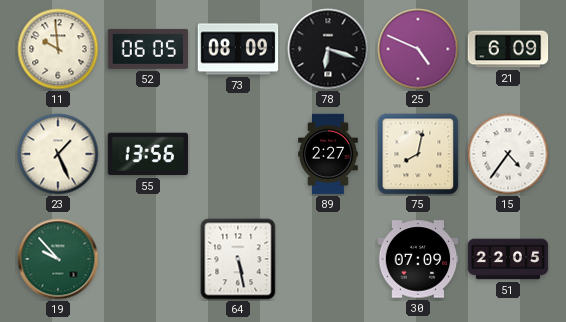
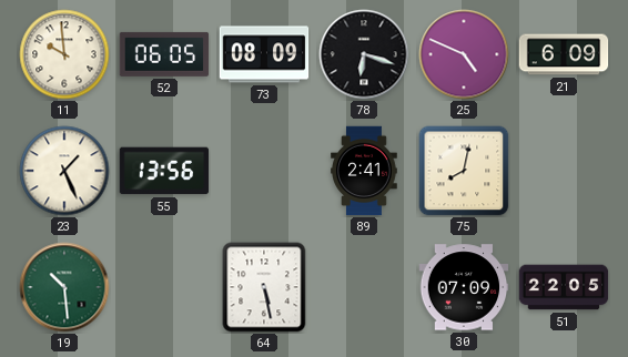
89: 2:27 -> 2:41 (364, 171)
15: 4:36 -> none (508, 154)
19: 9:53 -> 10:29 (64, 287)
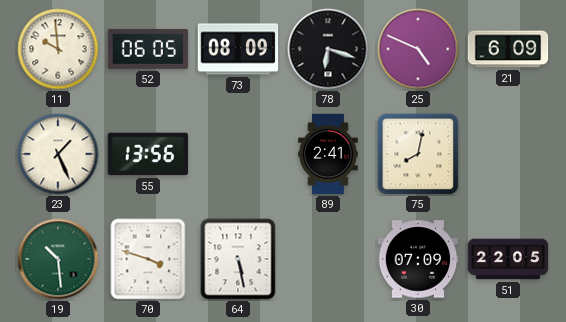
70: none -> 3:48 (148, 259)
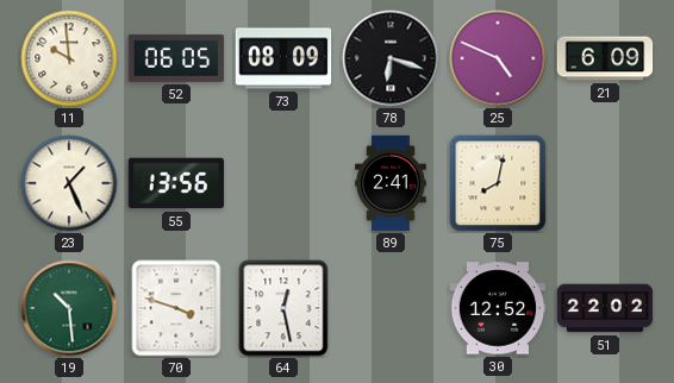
64: 5:28 -> 12:28 (283, 308)
30: 07:09 -> 12:52 (498, 308)
51: 22:05 -> 22:02 (605, 308)
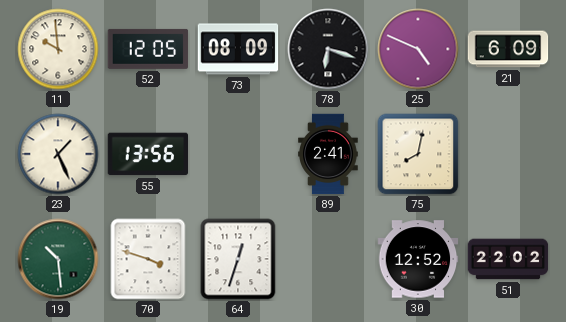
52: 06:05 -> 12:05 (148, 49)
64: 12:28 -> 12:33 (238, 259)
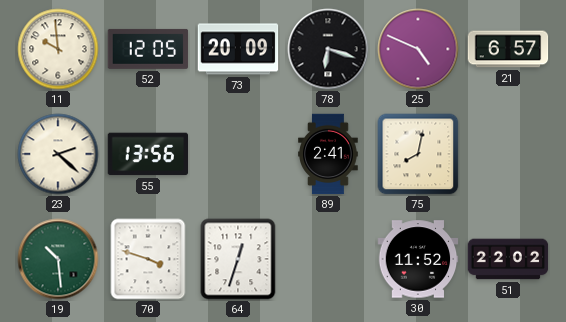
73: 08:09 -> 20:09 (238, 49)
21: 6:09 -> 6:57 (508, 49)
23: 1:26 -> 2:22 (58, 154)
30: 12:52 -> 11:52 (418, 259)
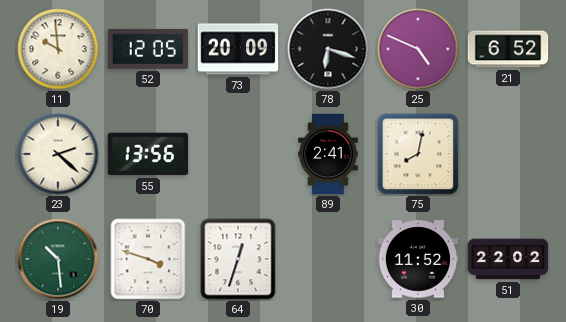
21: 6:57 -> 6:52 (508, 49)
